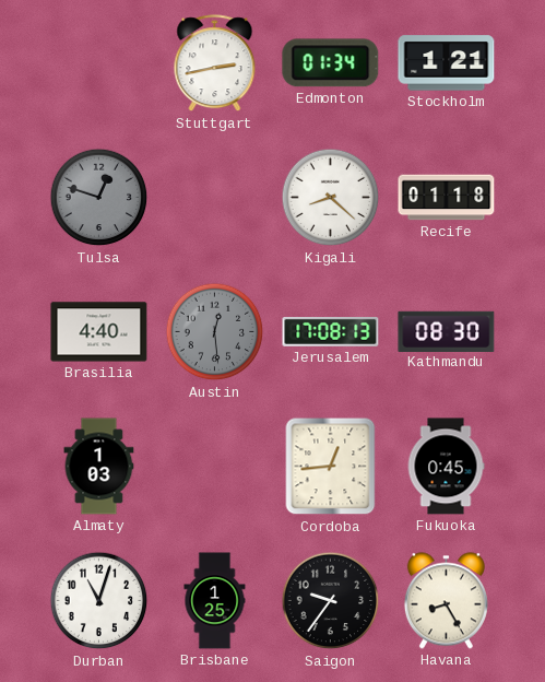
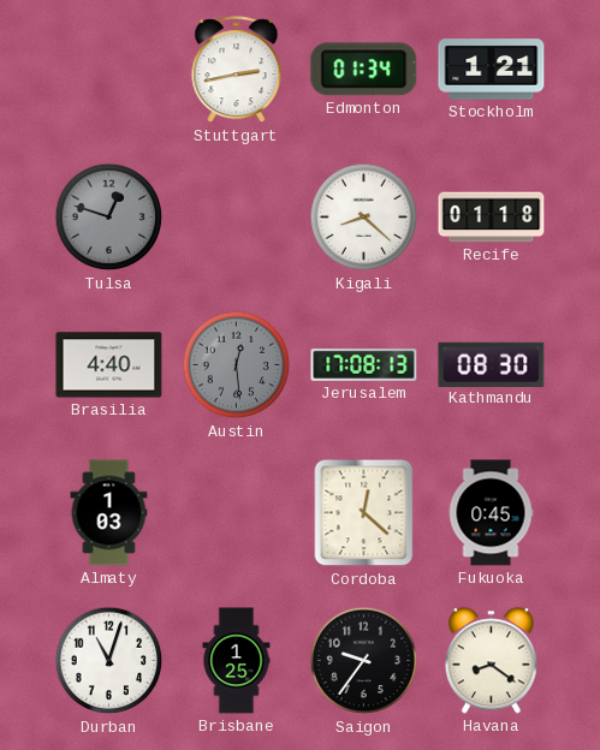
Cordoba: 12:44 -> 12:22 (364, 513)
Havana: 8:25 -> 8:21 (491, 661)
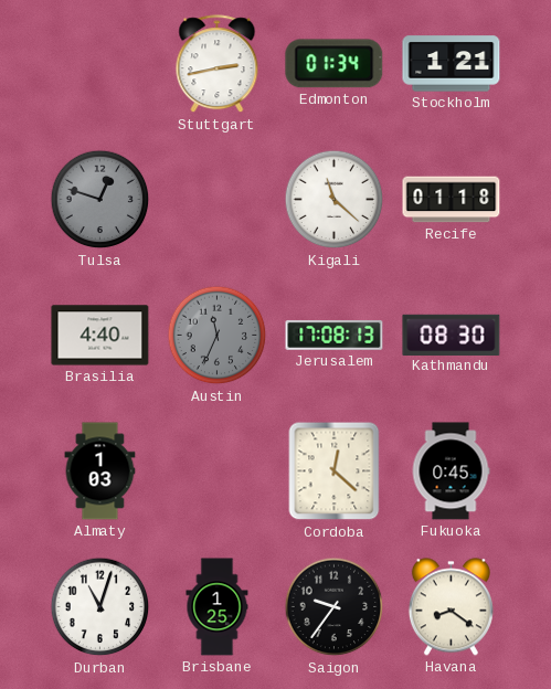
Kigali: 8:22 -> 11:22 (335, 200)
Austin: 12:29 -> 11:34 (218, 336)
